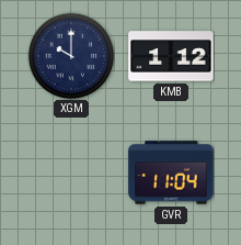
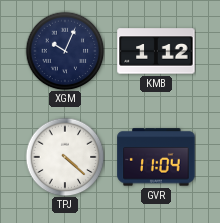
XGM: 10:00 -> 10:04 (65, 51)
TPJ: none -> 4:22 (65, 157)
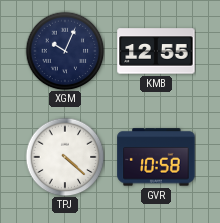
KMB: 1:12 -> 12:55 (156, 51)
GVR: 11:04 -> 10:58 (156, 157)
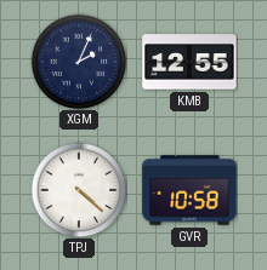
XGM: 10:04 -> 2:04 (79, 62)
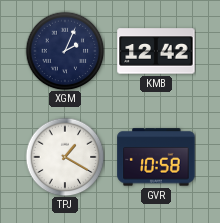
KMB: 12:55 -> 12:42 (156, 51)
TPJ: 4:22 -> 1:20 (65, 157)
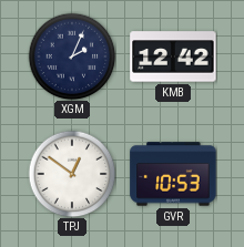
TPJ: 1:20 -> 12:51 (72, 174)
GVR: 10:58 -> 10:53 (173, 174)
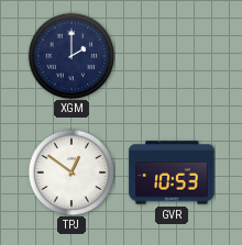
XGM: 2:04 -> 2:00 (71, 56)
KMB: 12:42 -> none (173, 56)
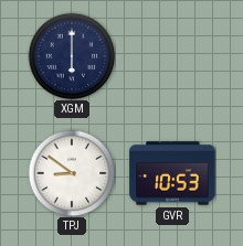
XGM: 2:00 -> 6:00 (72, 56)
TPJ: 12:51 -> 8:51 (72, 173)
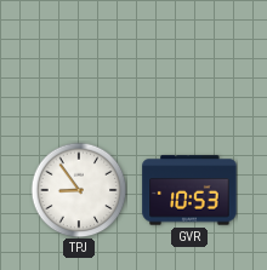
XGM: 6:00 -> none (72, 56)
TPJ: 8:51 -> 8:54 (79, 190)
